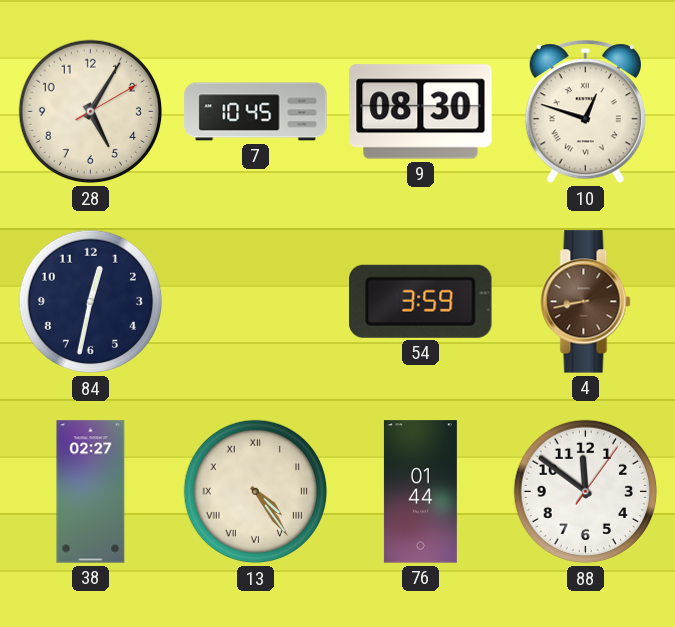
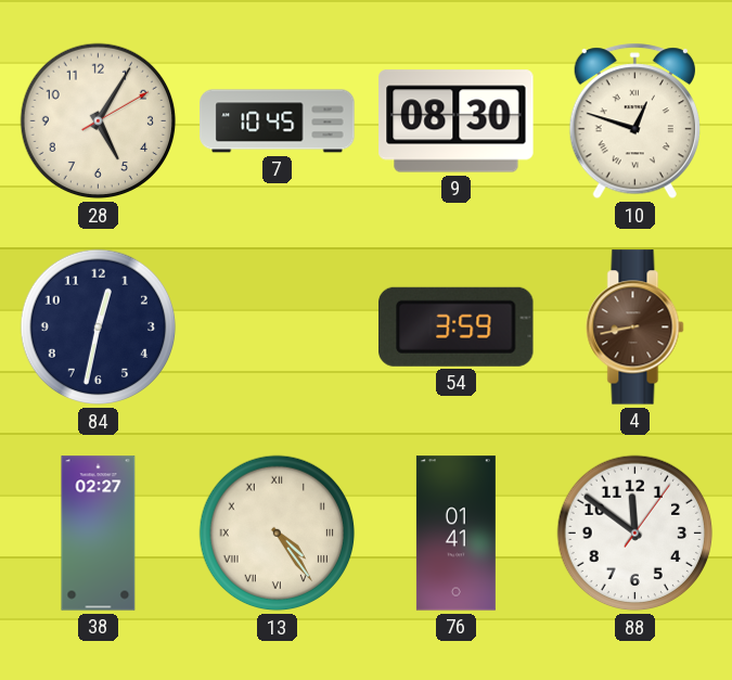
76: 01:44 -> 01:41 (455, 534)
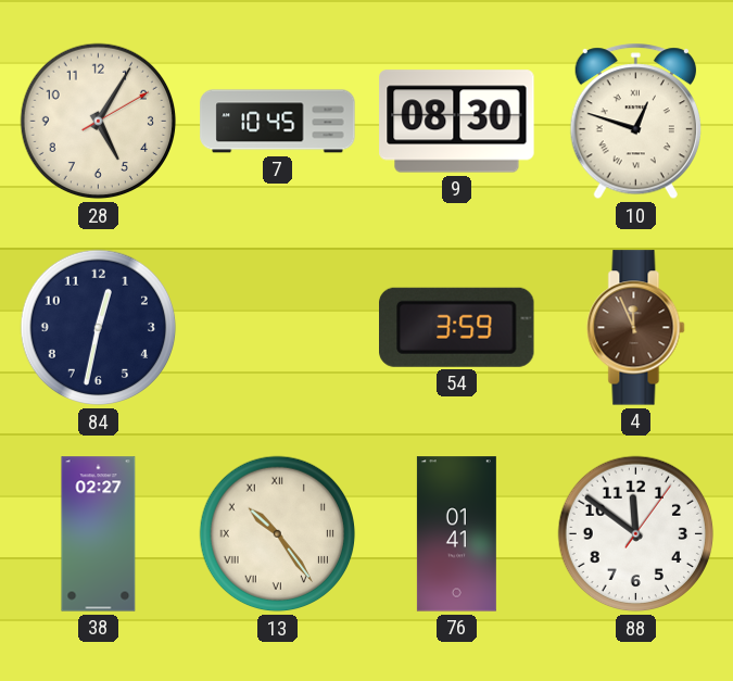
4: 8:43 -> 11:56 (636, 328)
13: 4:24 -> 10:24 (278, 534)
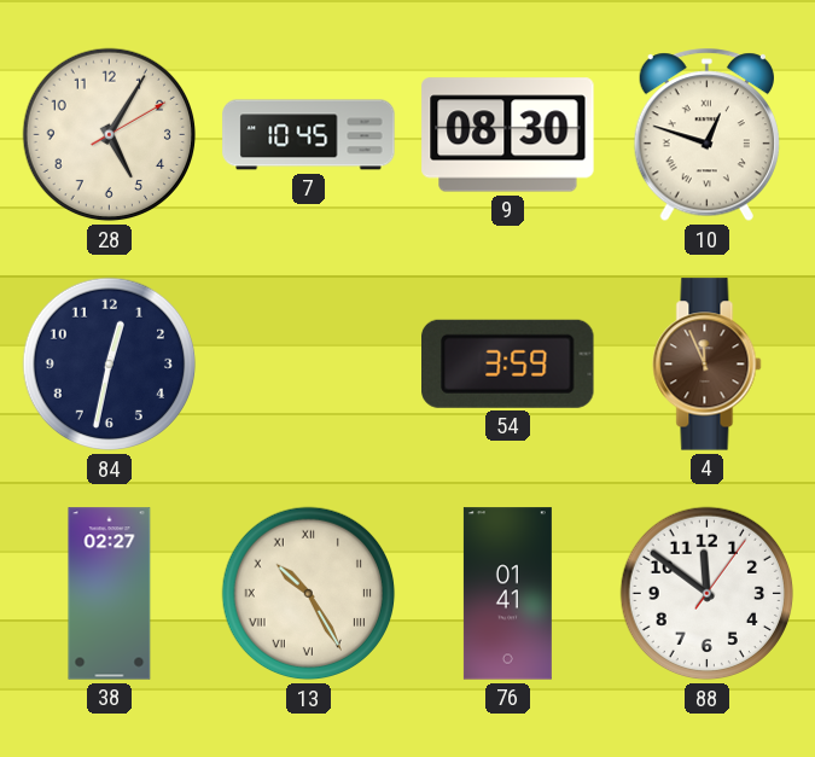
13: 10:24 -> 10:25 (309, 594)
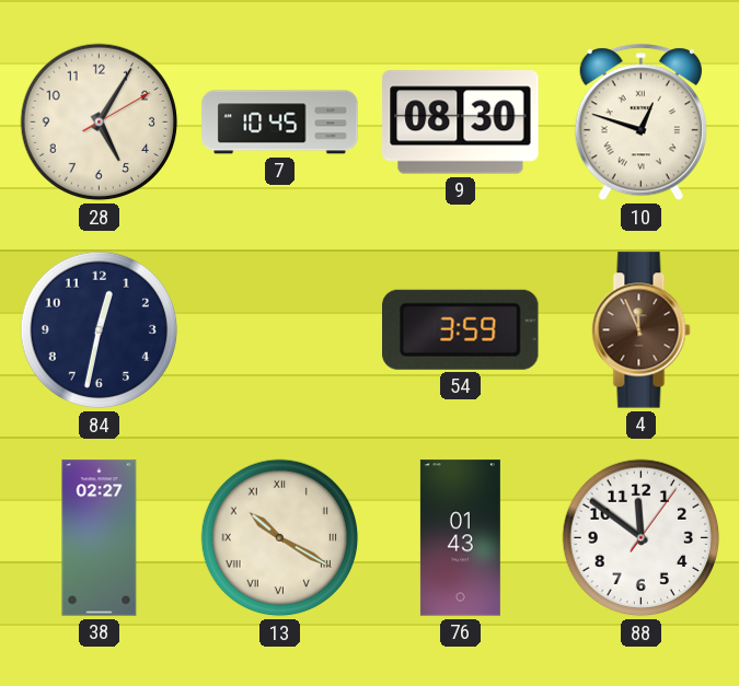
13: 10:25 -> 10:20 (280, 538)
76: 01:41 -> 01:43 (460, 538)
